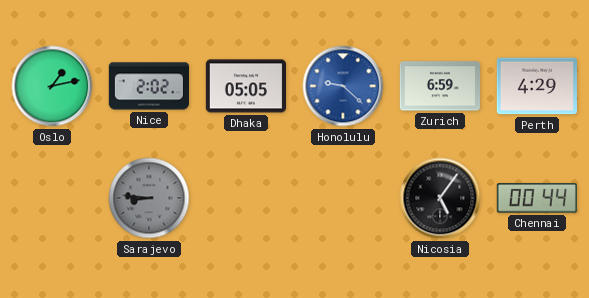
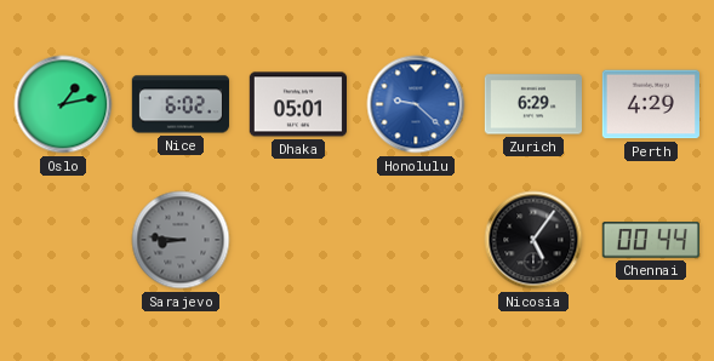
Nice: 2:02 -> 6:02 (179, 104)
Dhaka: 05:05 -> 05:01 (297, 104)
Zurich: 6:59 -> 6:29 (532, 104)
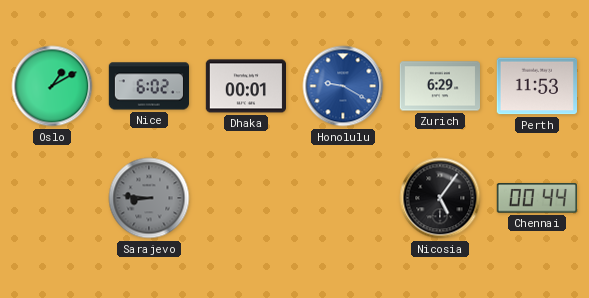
Oslo: 1:13 -> 1:10 (52, 86)
Dhaka: 05:01 -> 00:01 (245, 86)
Honolulu: 9:22 -> 9:20 (343, 86)
Perth: 4:29 -> 11:53 (536, 86)
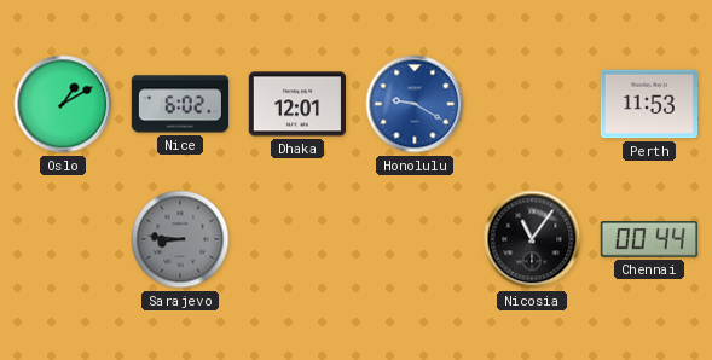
Dhaka: 00:01 -> 12:01 (296, 104)
Zurich: 6:29 -> none (439, 86)
Nicosia: 5:06 -> 11:06 (532, 239)
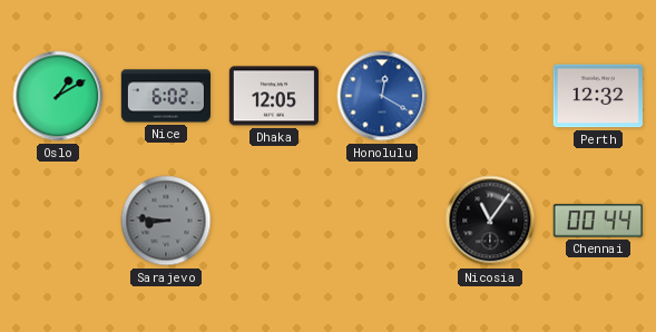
Dhaka: 12:01 -> 12:05 (273, 96)
Honolulu: 9:20 -> 12:20 (382, 96)
Perth: 11:53 -> 12:32 (597, 96)
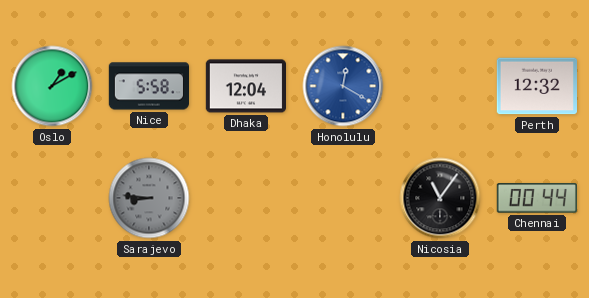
Nice: 6:02 -> 5:58 (148, 86)
Dhaka: 12:05 -> 12:04 (245, 86)
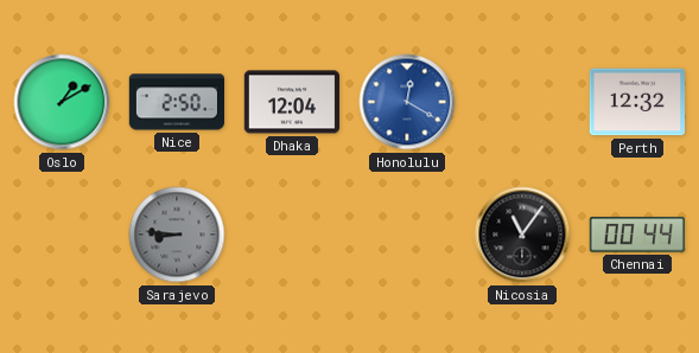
Nice: 5:58 -> 2:50 (176, 102)
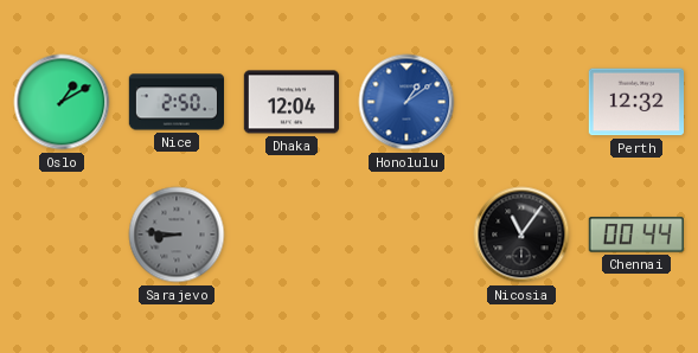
Honolulu: 12:20 -> 1:09 (406, 102)
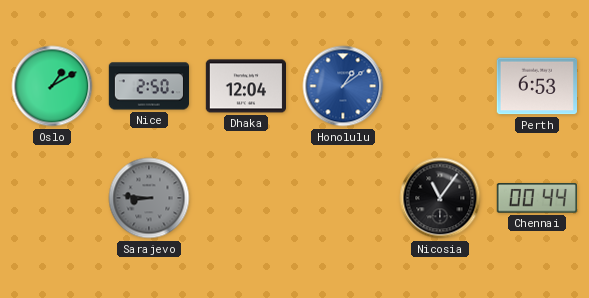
Perth: 12:32 -> 6:53 (536, 86)
